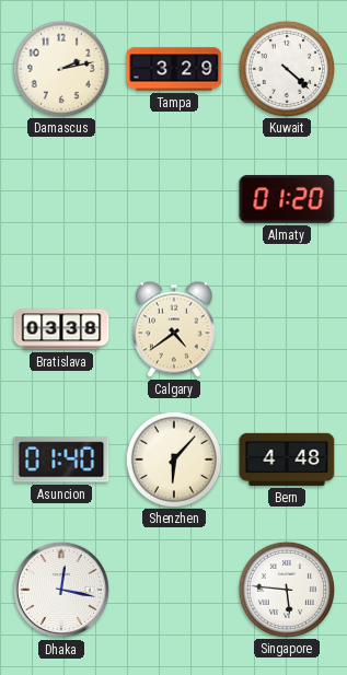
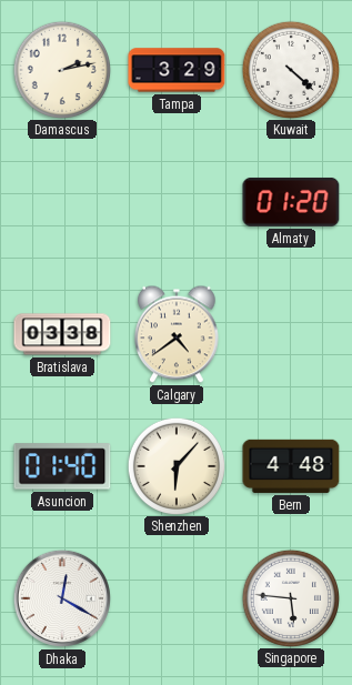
Dhaka: 12:17 -> 12:20 (62, 598)
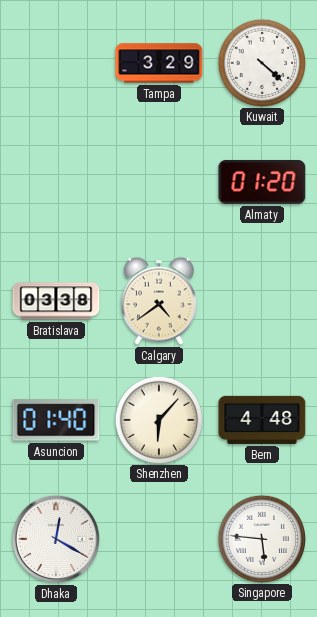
Damascus: 2:13 -> none (61, 69)
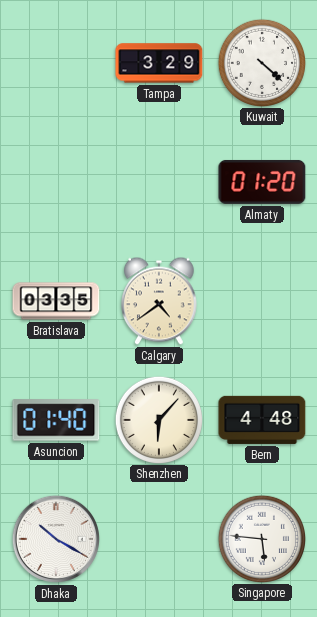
Bratislava: 03:38 -> 03:35 (56, 301)
Dhaka: 12:20 -> 10:20 (56, 539)
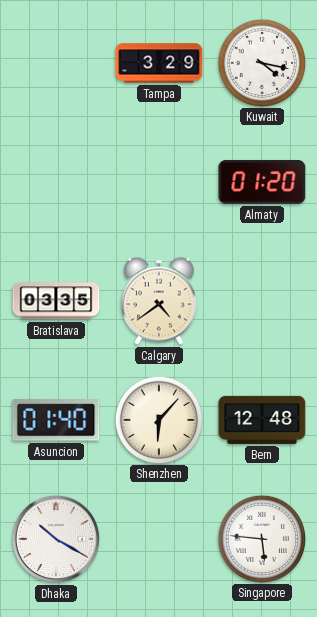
Kuwait: 4:22 -> 4:17 (261, 62)
Bern: 4:48 -> 12:48 (262, 420)
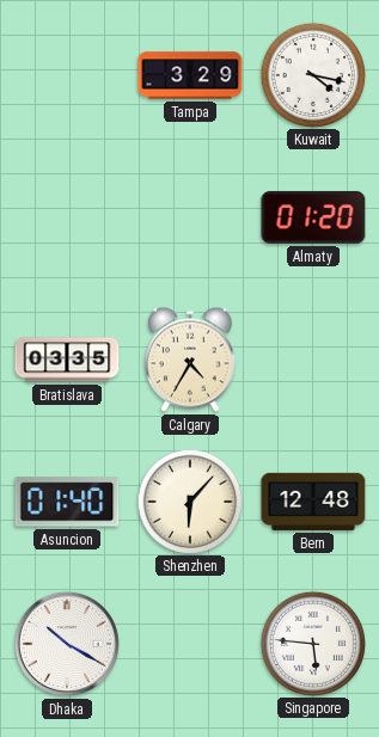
Calgary: 4:39 -> 4:35 (191, 360)
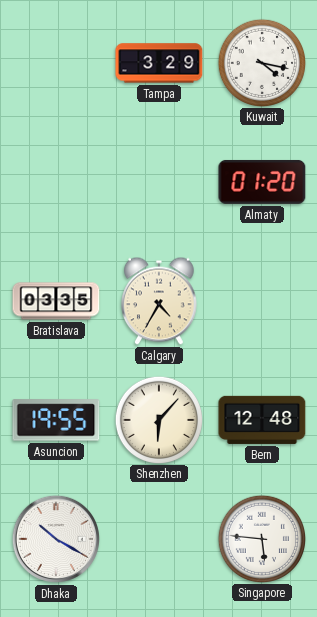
Asuncion: 01:40 -> 19:55 (56, 420)
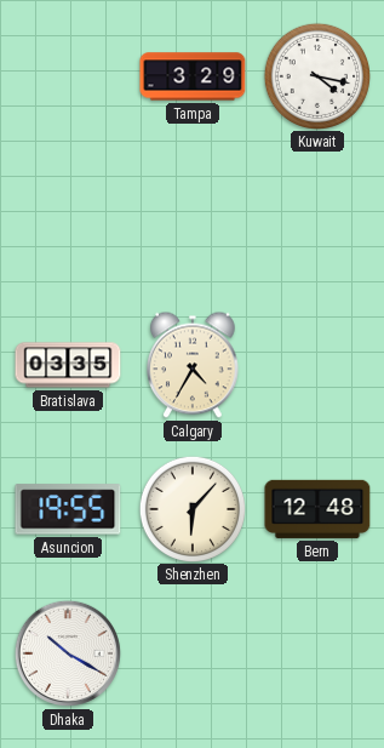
Almaty: 01:20 -> none (262, 182)
Singapore: 5:46 -> none (261, 538)
